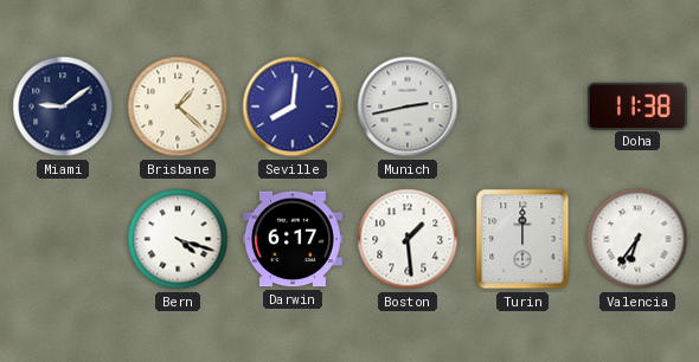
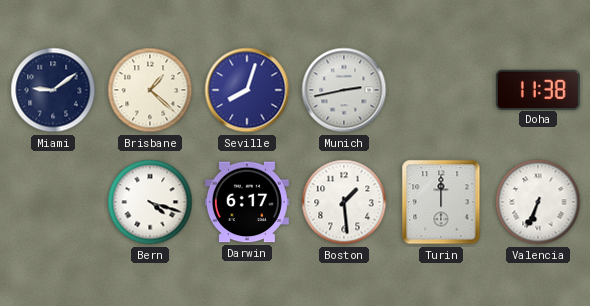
Seville: 8:01 -> 8:03 (247, 90)
Valencia: 6:36 -> 6:34 (538, 202)
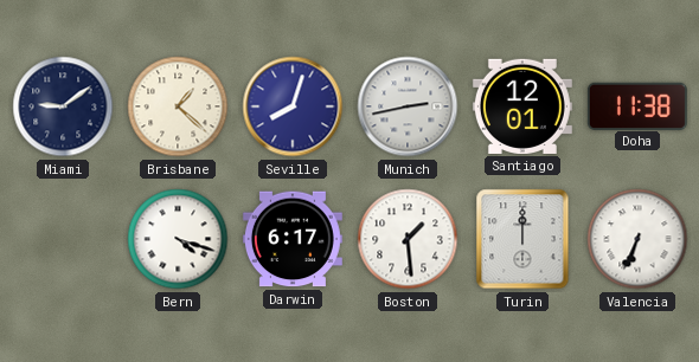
Santiago: none -> 12:01 (522, 106)
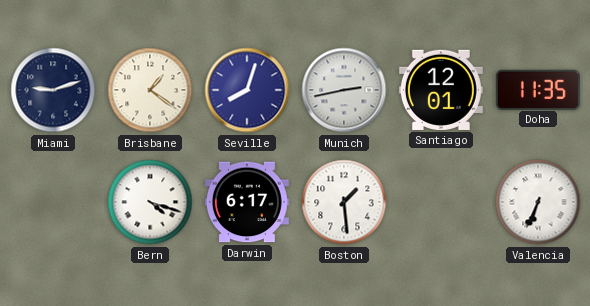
Miami: 9:09 -> 9:12 (53, 90)
Brisbane: 1:22 -> 1:21 (150, 90)
Doha: 11:38 -> 11:35 (538, 89)
Turin: 12:00 -> none (522, 239)
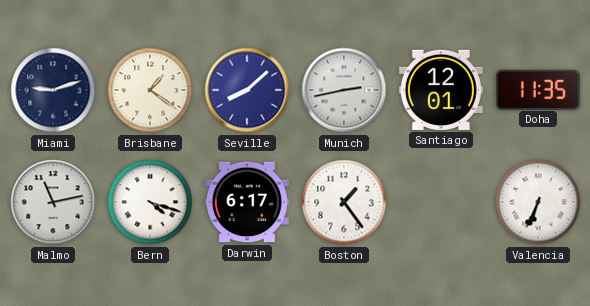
Seville: 8:03 -> 8:08 (247, 90)
Malmo: none -> 11:13 (53, 202)
Boston: 1:29 -> 1:24 (344, 202)
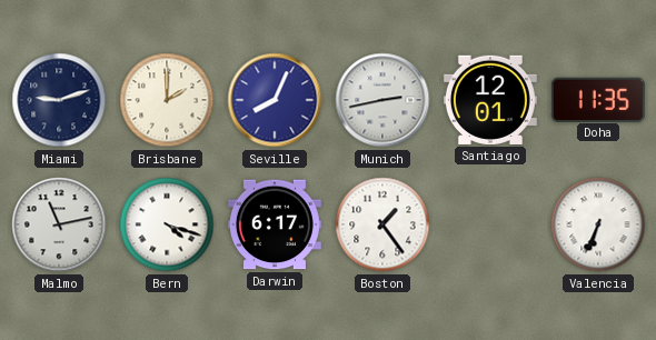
Brisbane: 1:21 -> 2:00 (167, 100)
Seville: 8:08 -> 8:04 (275, 100)
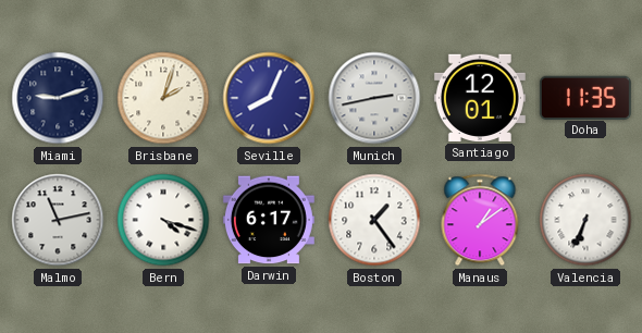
Brisbane: 2:00 -> 2:03 (163, 98)
Manaus: none -> 1:09 (480, 220)
